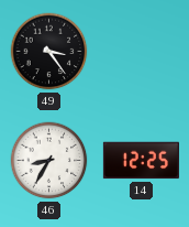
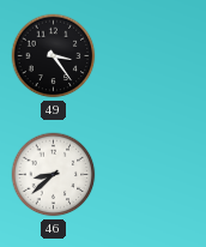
46: 8:35 -> 8:38 (54, 175)
14: 12:25 -> none (141, 161)
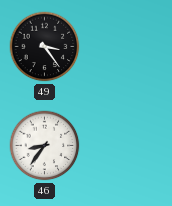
46: 8:38 -> 8:36 (45, 146)
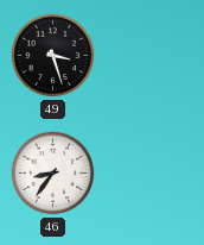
49: 3:24 -> 3:27 (53, 56)
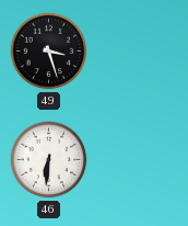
46: 8:36 -> 6:31 (49, 160)
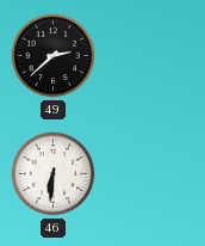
49: 3:27 -> 2:38 (54, 56)
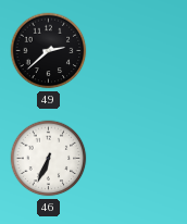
46: 6:31 -> 6:34 (49, 159)
